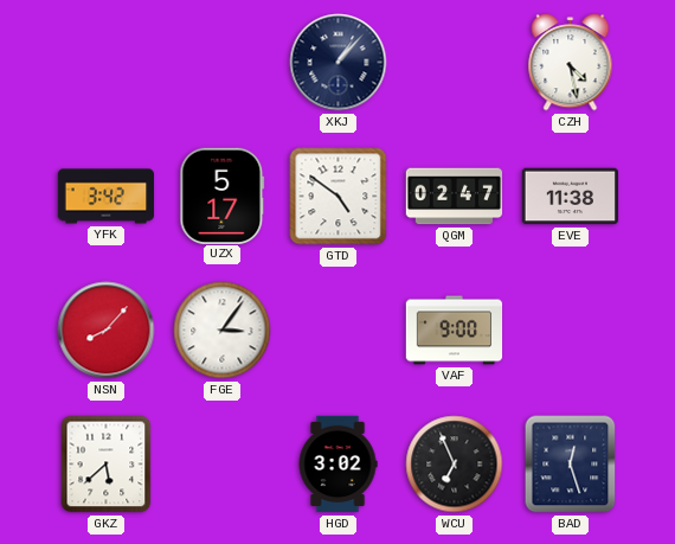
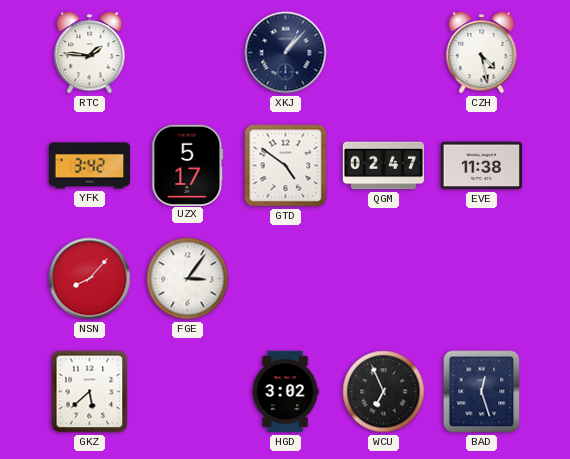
RTC: none -> 1:46 (90, 53)
VAF: 9:00 -> none (455, 331)
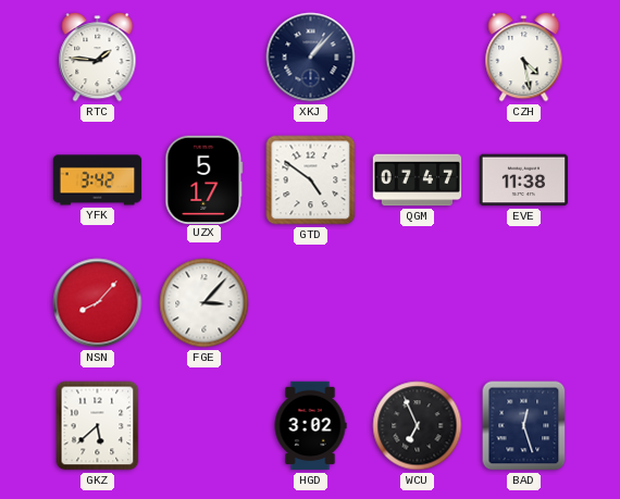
QGM: 02:47 -> 07:47 (418, 180)
FGE: 3:06 -> 3:07 (204, 303)
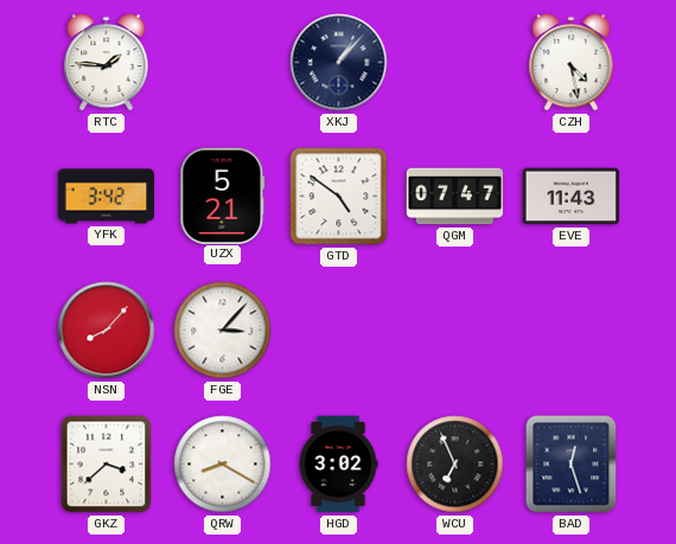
UZX: 5:17 -> 5:21 (223, 196)
EVE: 11:38 -> 11:43 (572, 197)
GKZ: 5:38 -> 3:38 (107, 465)
QRW: none -> 8:20 (223, 465)
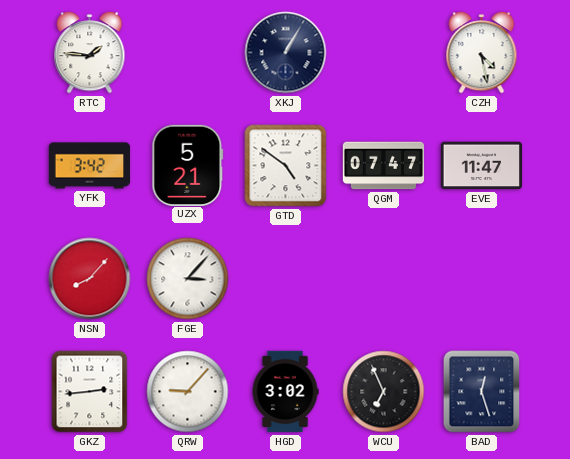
XKJ: 1:07 -> 1:05 (286, 53)
EVE: 11:43 -> 11:47 (482, 166)
GKZ: 3:38 -> 2:44 (90, 392)
QRW: 8:20 -> 9:07 (188, 392)
